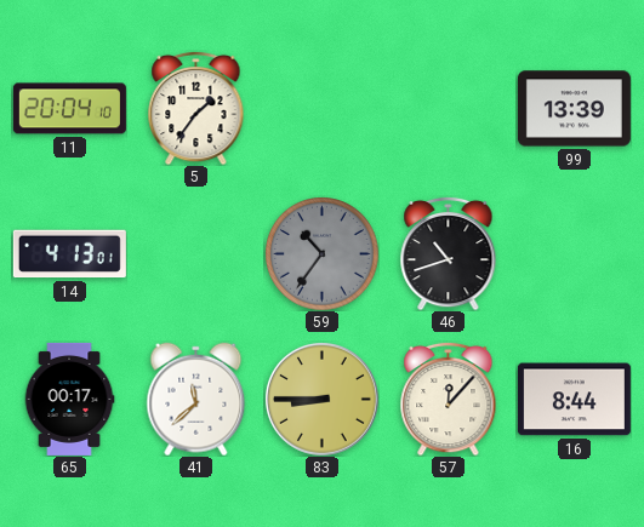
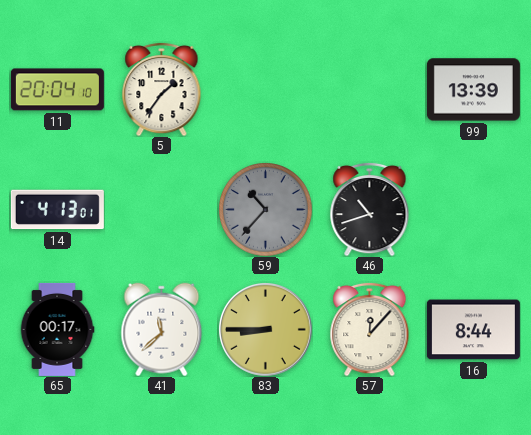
59: 10:36 -> 10:37 (265, 209)
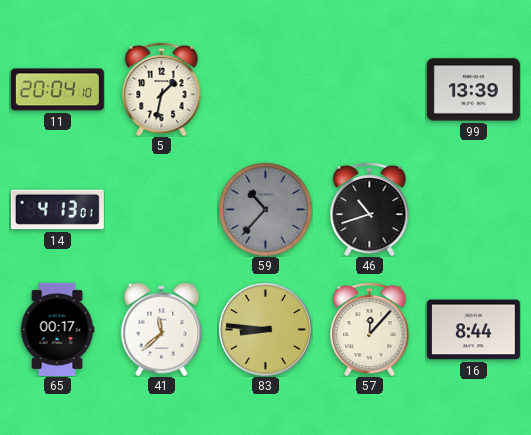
5: 1:36 -> 1:32 (162, 89)
83: 8:45 -> 8:46 (265, 329)
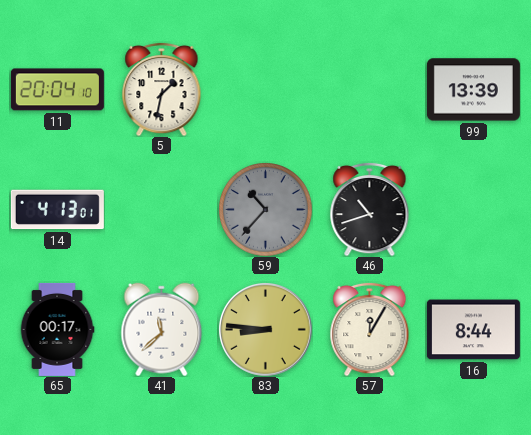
57: 12:07 -> 12:05 (370, 329)
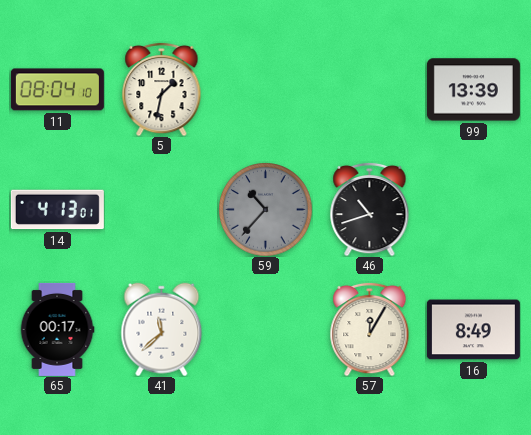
11: 20:04 -> 08:04 (57, 90)
83: 8:46 -> none (265, 329)
16: 8:44 -> 8:49 (473, 330)
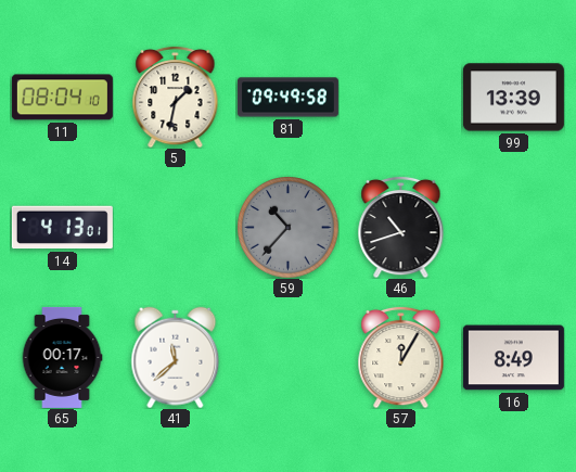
81: none -> 09:49 (287, 98)
